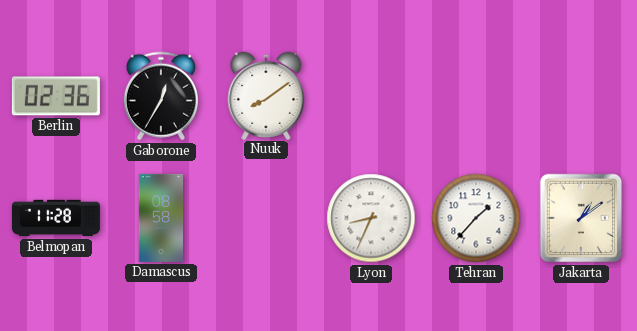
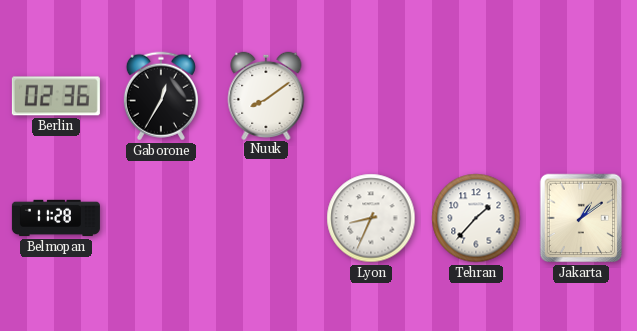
Damascus: 08:58 -> none (160, 218)
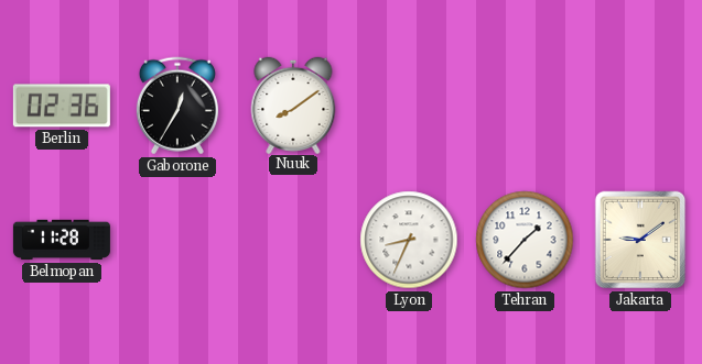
Jakarta: 1:09 -> 9:09 (640, 240)
